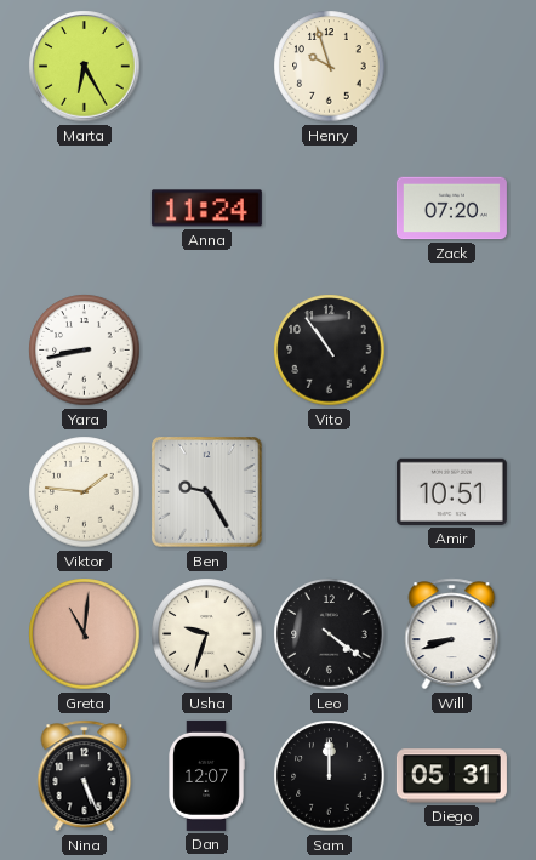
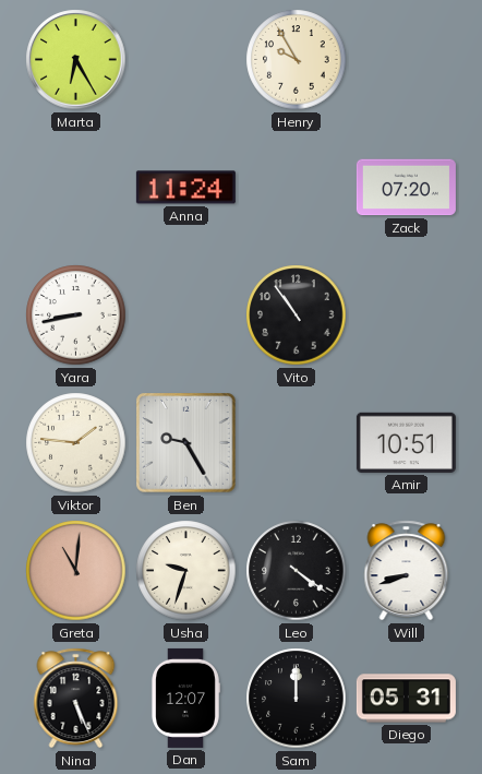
Henry: 9:57 -> 9:55 (297, 60)
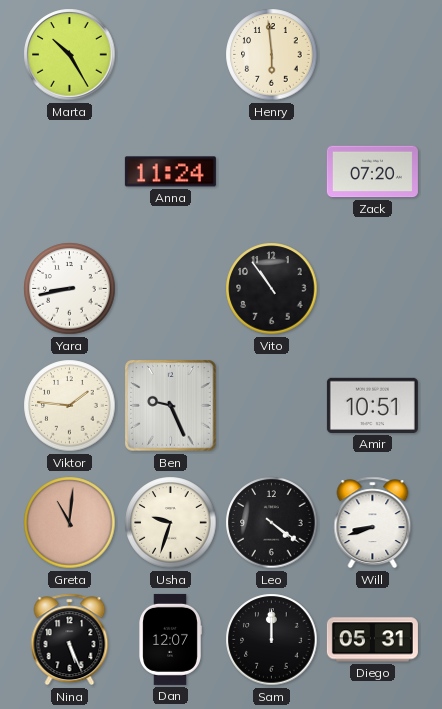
Marta: 6:25 -> 10:25 (70, 55)
Henry: 9:55 -> 5:59 (272, 55)
Ben: 9:25 -> 9:26 (171, 406)
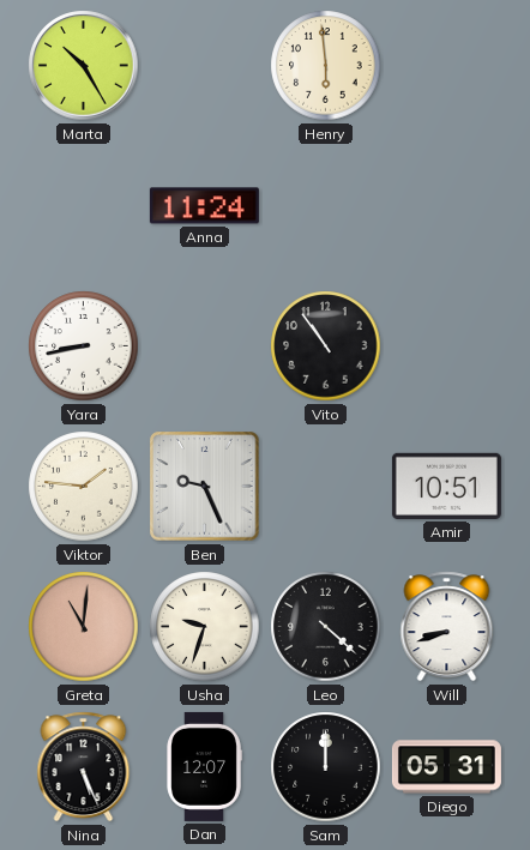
Zack: 07:20 -> none (372, 172)
Leo: 4:21 -> 4:22 (326, 627)
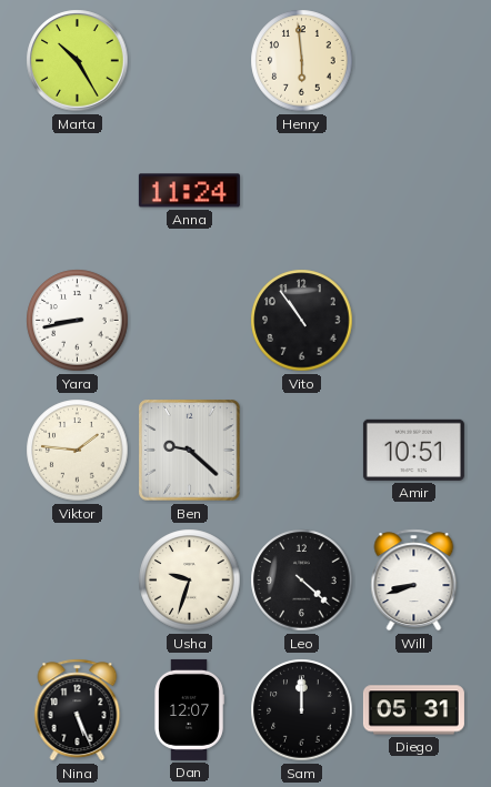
Ben: 9:26 -> 9:22 (190, 451)
Greta: 11:01 -> none (84, 627)
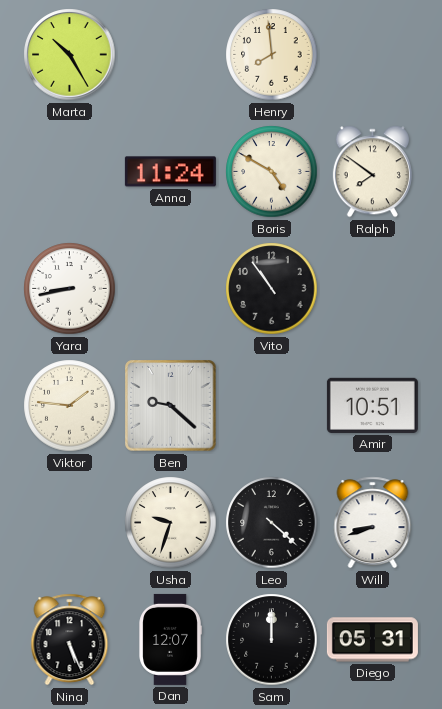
Henry: 5:59 -> 7:59 (272, 55)
Boris: none -> 4:50 (272, 172)
Ralph: none -> 7:51 (372, 172)
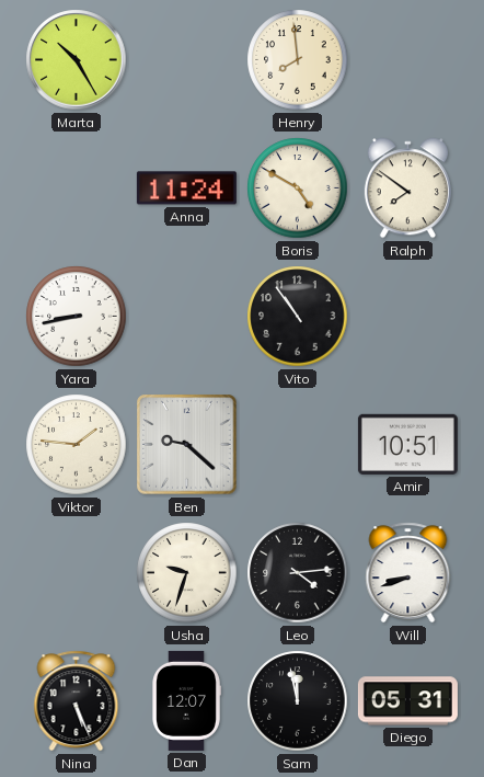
Leo: 4:22 -> 4:14 (298, 573)
Sam: 12:00 -> 11:58 (298, 701)
